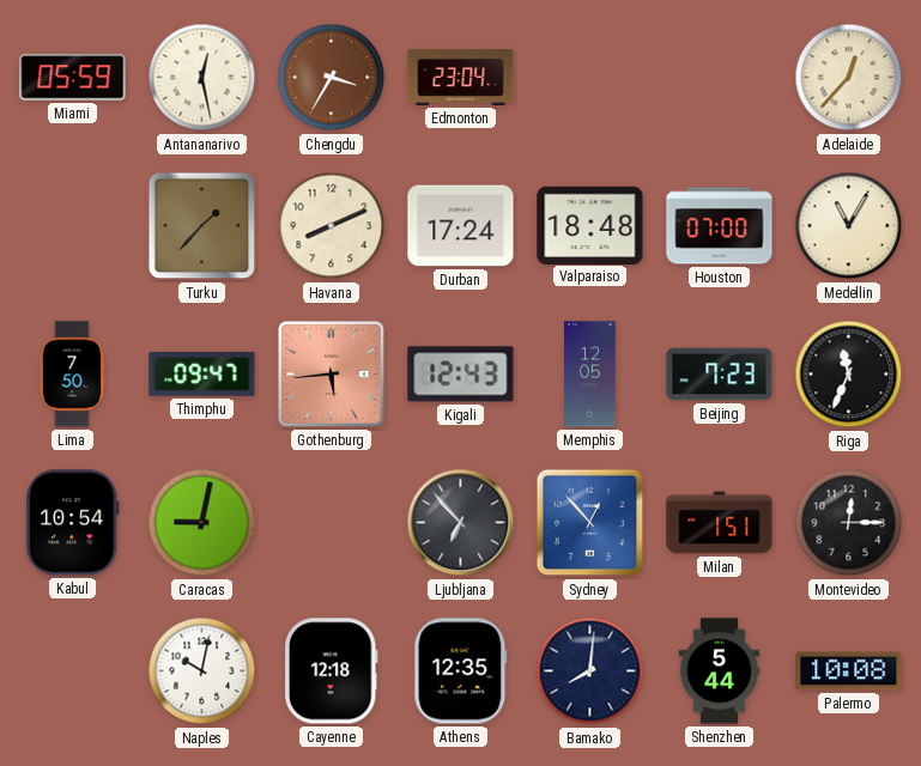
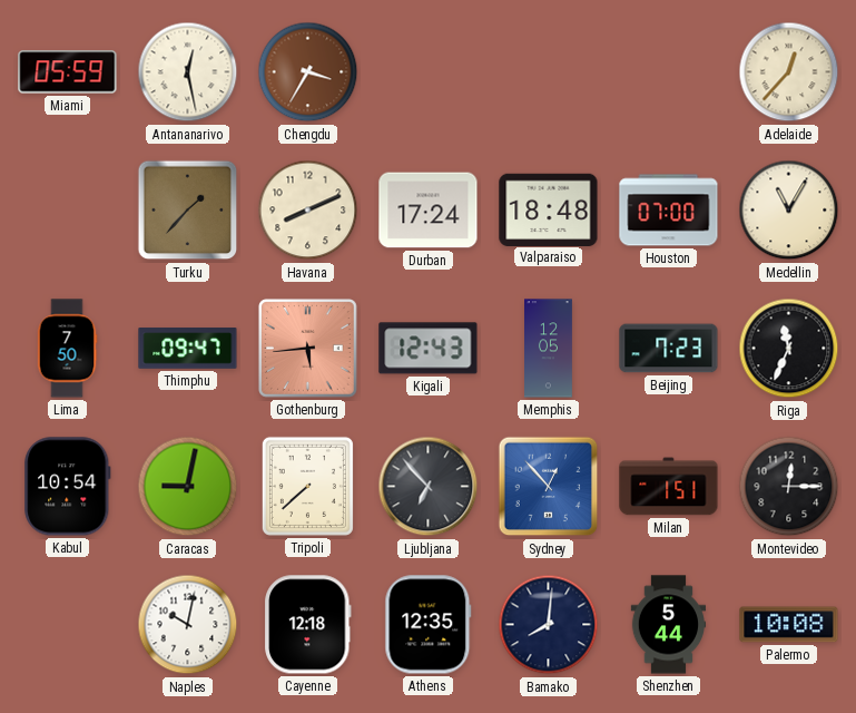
Edmonton: 23:04 -> none (461, 77)
Tripoli: none -> 7:38 (307, 486)
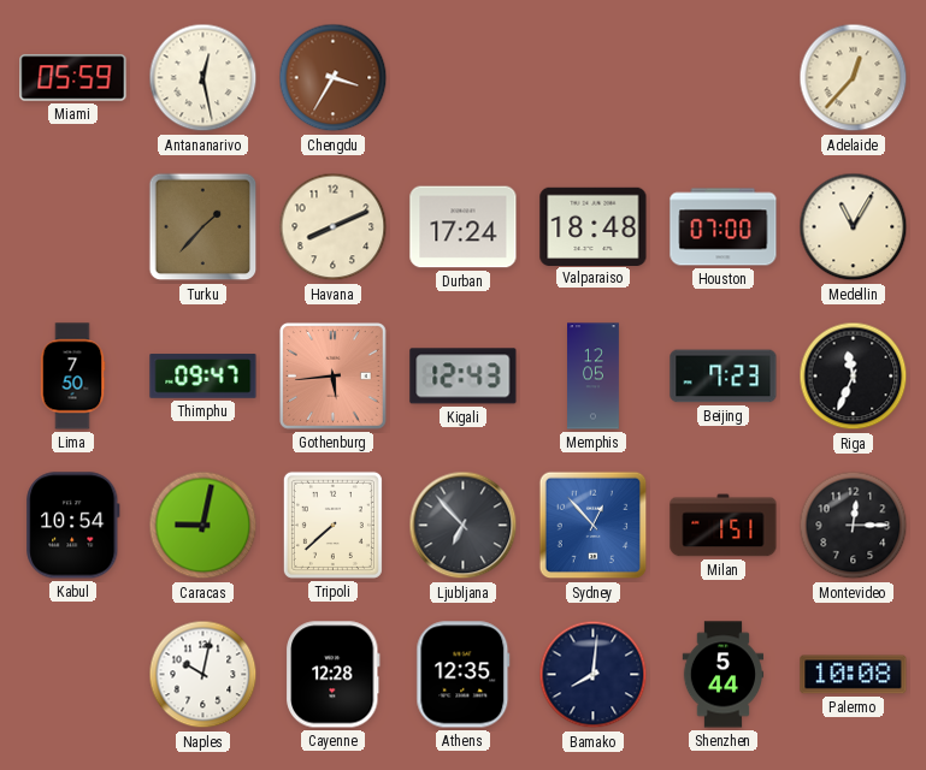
Cayenne: 12:18 -> 12:28 (334, 675)
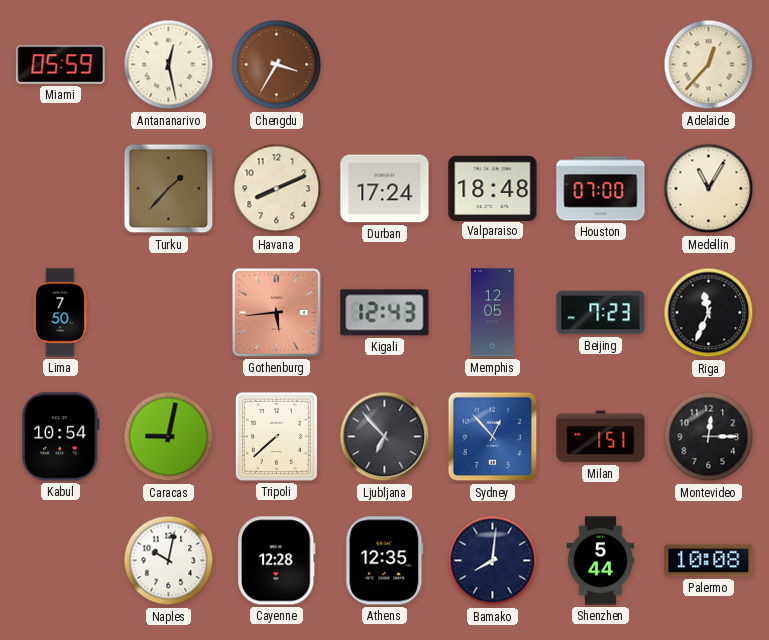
Thimphu: 09:47 -> none (204, 377)
